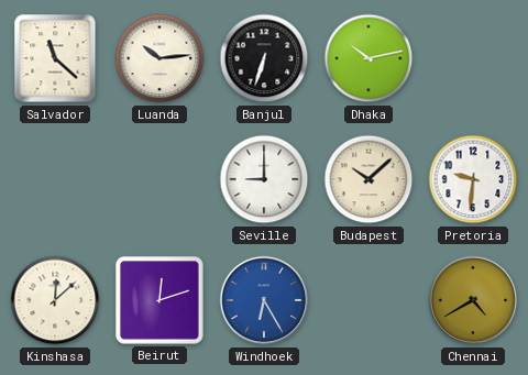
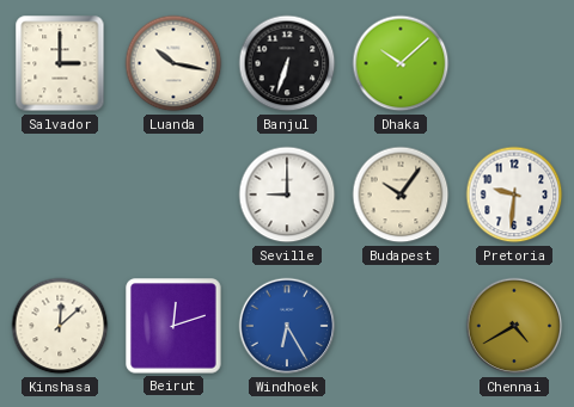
Salvador: 11:22 -> 3:00 (60, 63)
Luanda: 10:14 -> 10:17 (173, 63)
Dhaka: 10:13 -> 10:08 (401, 63)
Budapest: 10:08 -> 10:06 (401, 195)
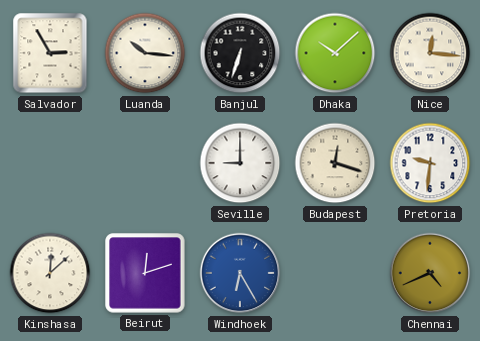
Salvador: 3:00 -> 2:55 (50, 53)
Luanda: 10:17 -> 10:16 (145, 53)
Nice: none -> 12:16 (430, 53)
Budapest: 10:06 -> 12:18 (335, 163)
Chennai: 4:40 -> 4:41 (430, 273)
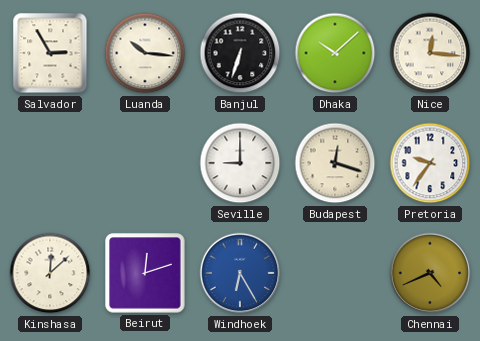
Pretoria: 9:31 -> 9:36 (430, 163)
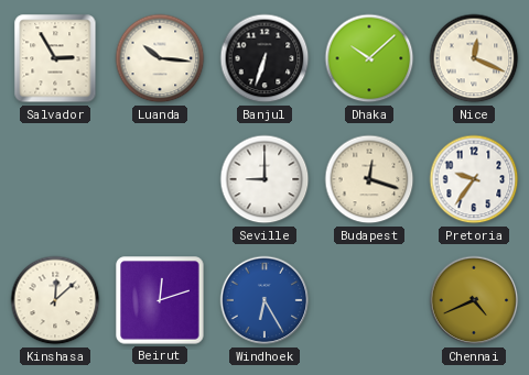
Nice: 12:16 -> 12:19 (474, 58)
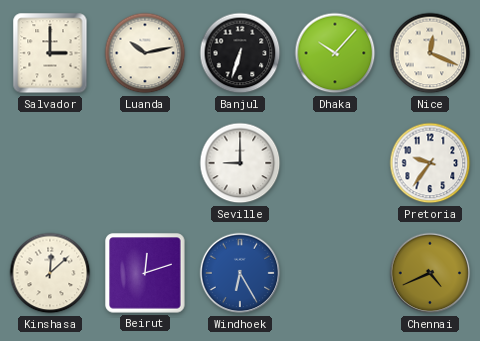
Salvador: 2:55 -> 3:00 (50, 53)
Luanda: 10:16 -> 10:13 (145, 53)
Dhaka: 10:08 -> 10:07 (335, 53)
Budapest: 12:18 -> none (369, 179)
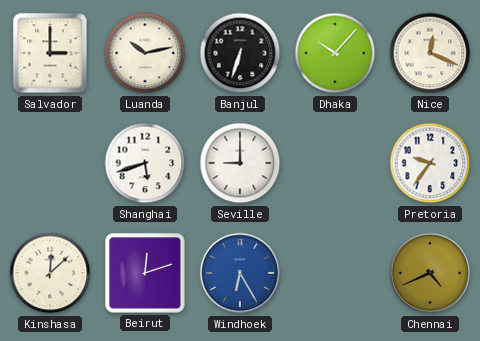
Shanghai: none -> 5:42 (145, 163)
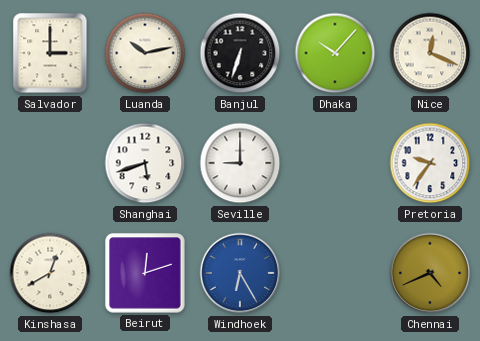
Kinshasa: 12:08 -> 12:40 (50, 273)
